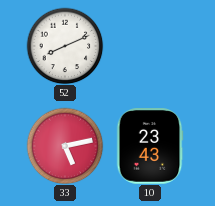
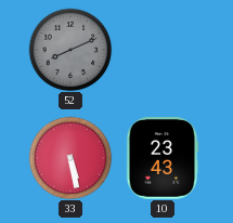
52 dial: white -> grey (70, 50)
33: 5:13 -> 5:28 (70, 158)
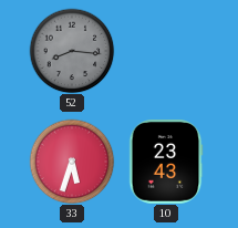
52: 8:11 -> 8:16 (72, 51)
33: 5:28 -> 5:33 (72, 162)
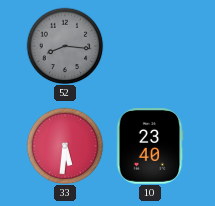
33: 5:33 -> 5:31 (65, 146)
10: 23:43 -> 23:40 (150, 146)
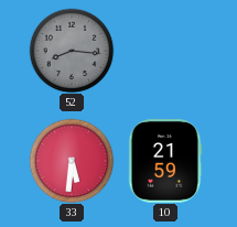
10: 23:40 -> 21:59 (165, 161)
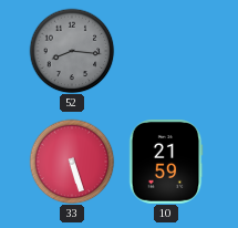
33: 5:31 -> 5:27 (72, 162)
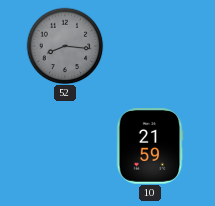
33: 5:27 -> none (72, 162)
